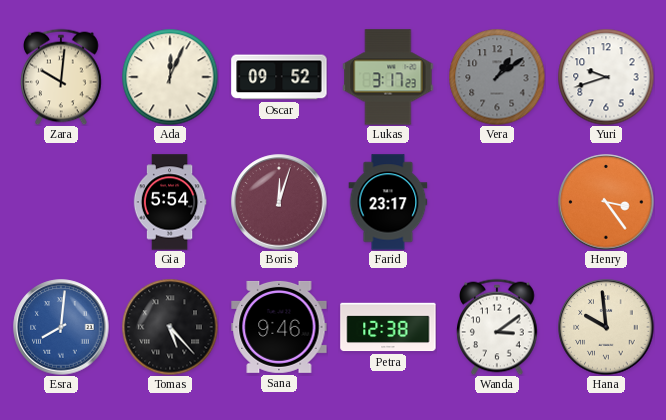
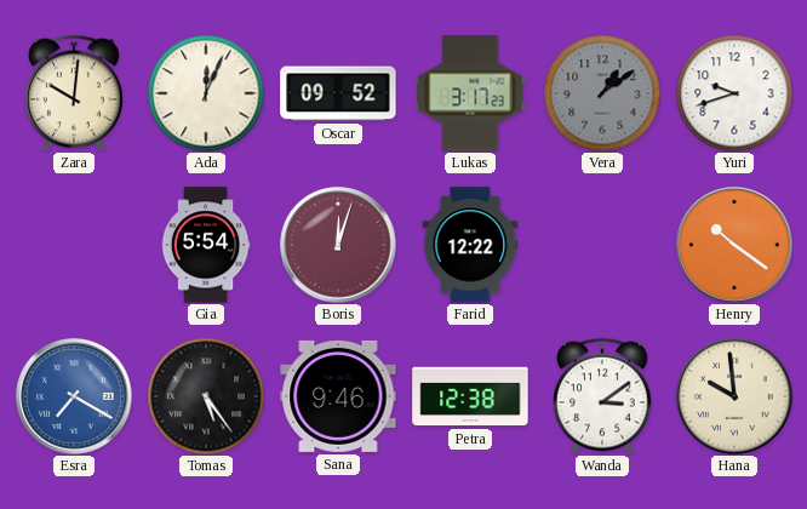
Farid: 23:17 -> 12:22 (470, 245)
Henry: 3:24 -> 10:21 (734, 245)
Esra: 8:01 -> 7:20 (74, 396)
Tomas: 5:23 -> 5:24 (206, 396)
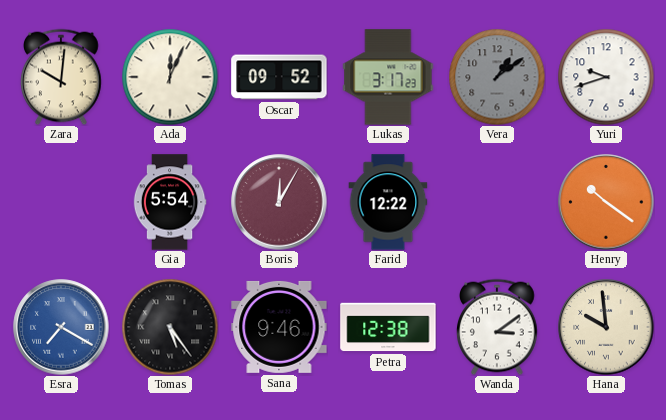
Boris: 12:03 -> 12:05 (279, 202)
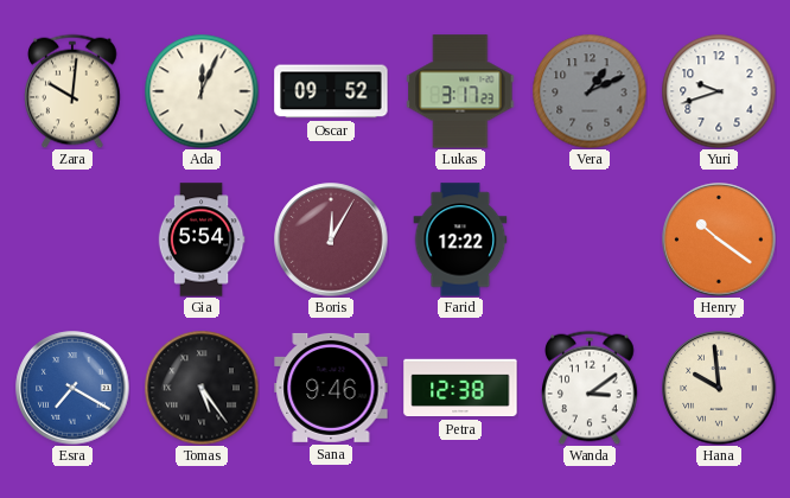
Vera: 1:09 -> 1:11 (590, 91)
